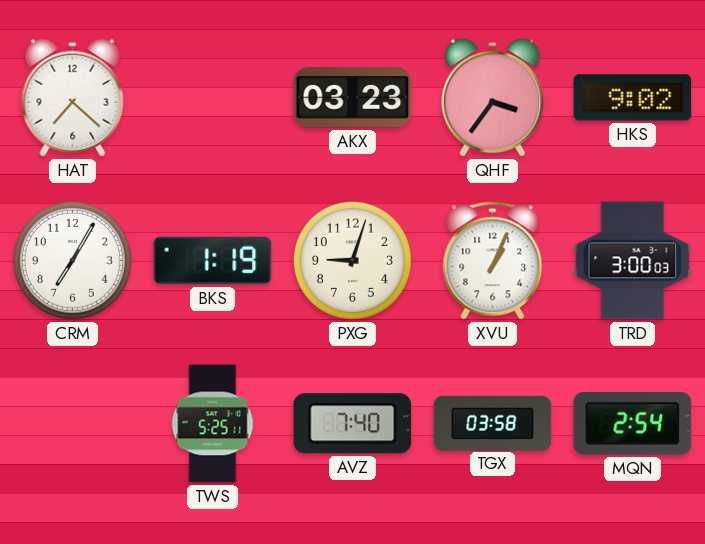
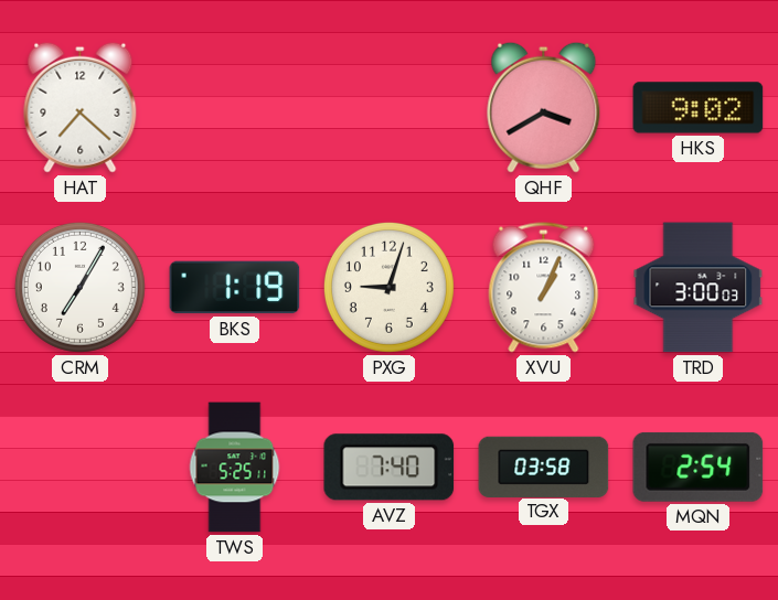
AKX: 03:23 -> none (353, 98)
QHF: 3:36 -> 3:40 (544, 107)
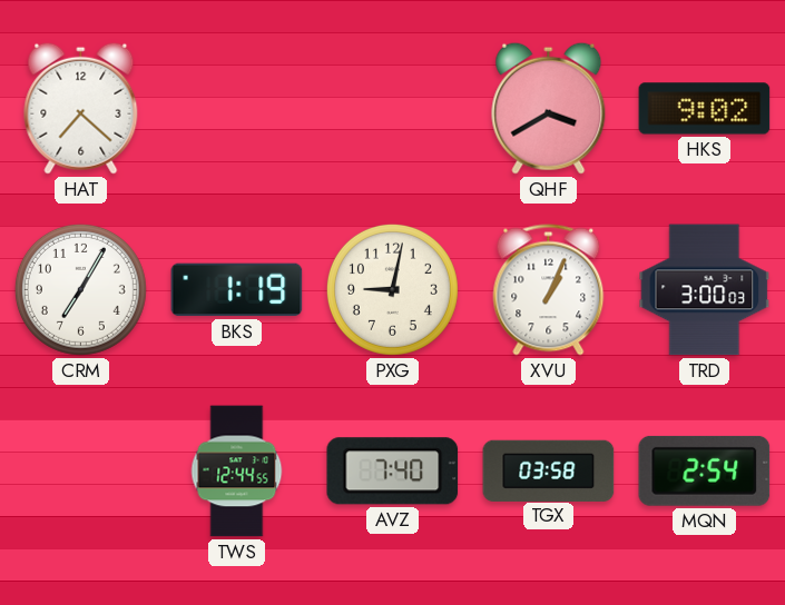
PXG: 9:03 -> 9:02 (392, 289)
TWS: 5:25 -> 12:44 (237, 472)
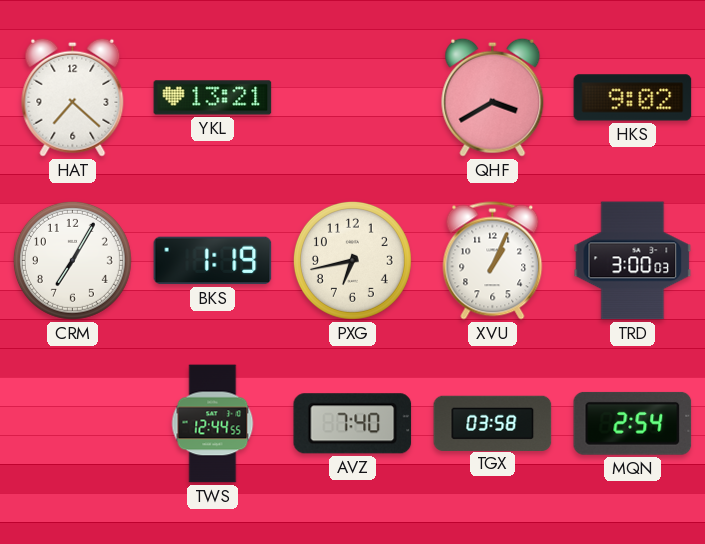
YKL: none -> 13:21 (213, 98)
PXG: 9:02 -> 6:43 (352, 260)
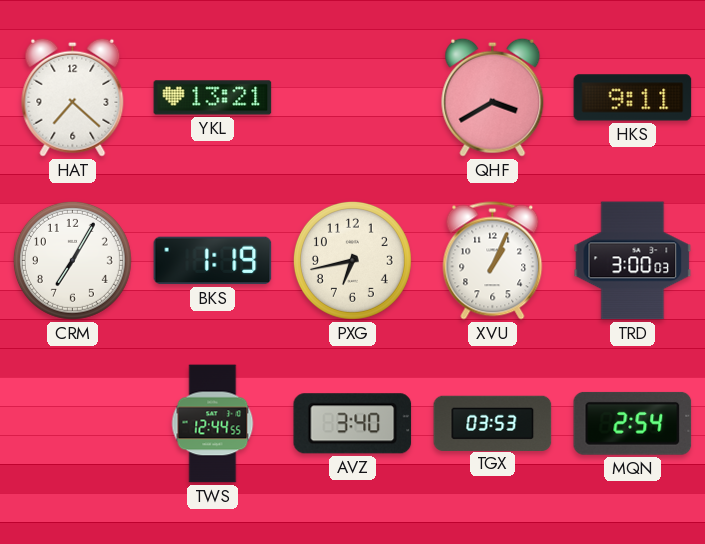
HKS: 9:02 -> 9:11 (633, 98)
AVZ: 7:40 -> 3:40 (353, 424)
TGX: 03:58 -> 03:53 (493, 423)
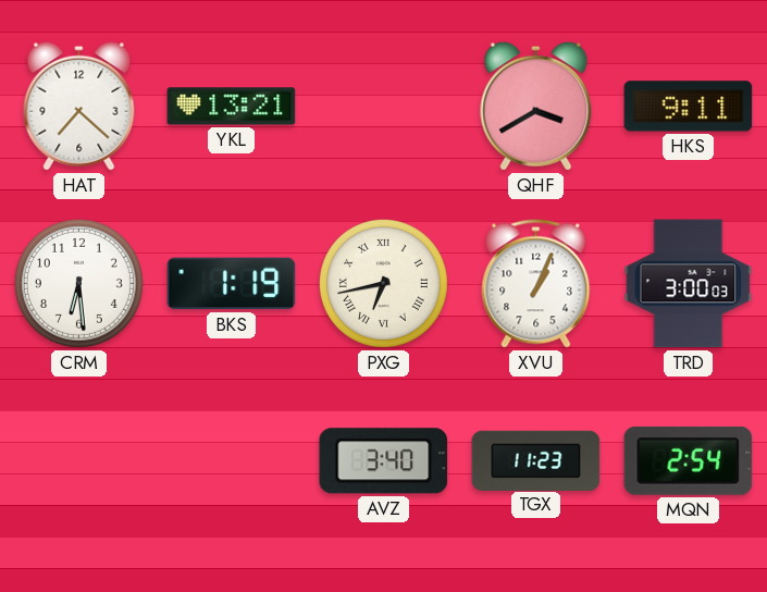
CRM: 7:05 -> 6:29 (78, 283)
PXG numerals: Arabic -> Roman (383, 283)
TWS: 12:44 -> none (213, 424)
TGX: 03:53 -> 11:23 (536, 460)
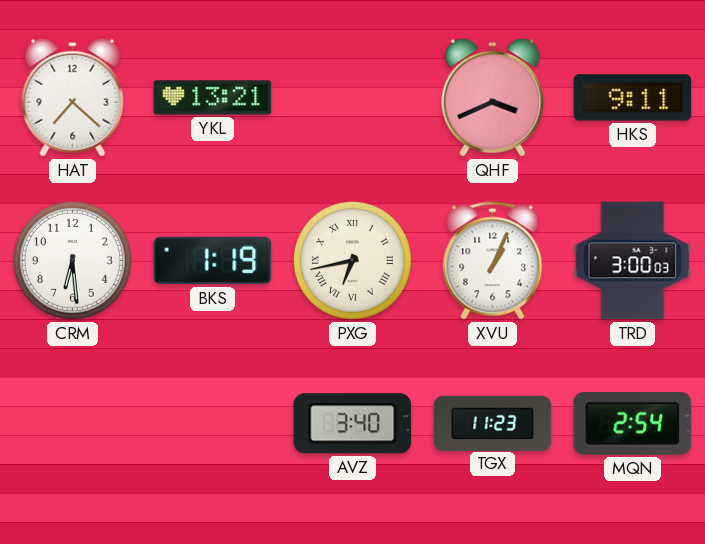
QHF: 3:40 -> 3:41 (493, 97)
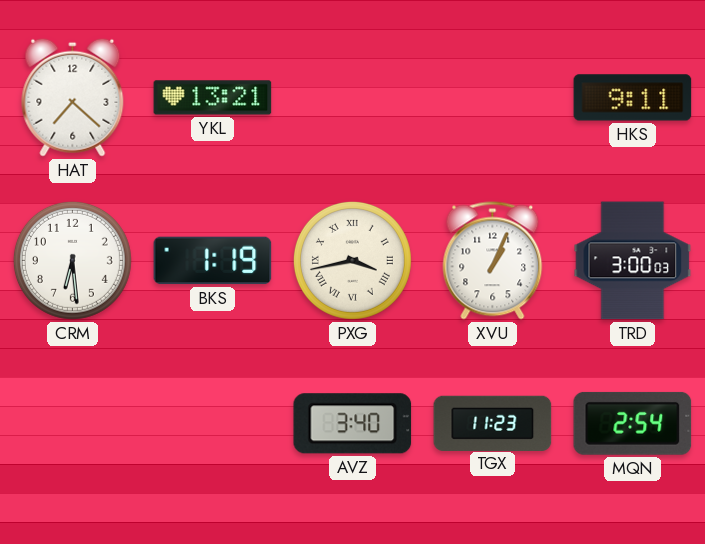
QHF: 3:41 -> none (493, 97)
PXG: 6:43 -> 3:43 (352, 260)
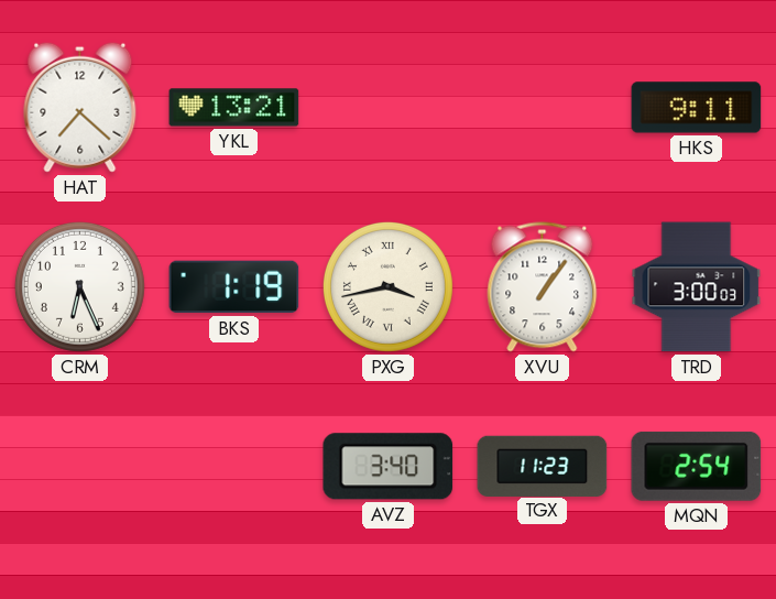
CRM: 6:29 -> 6:26 (79, 286)
XVU: 1:04 -> 1:06 (543, 287)
